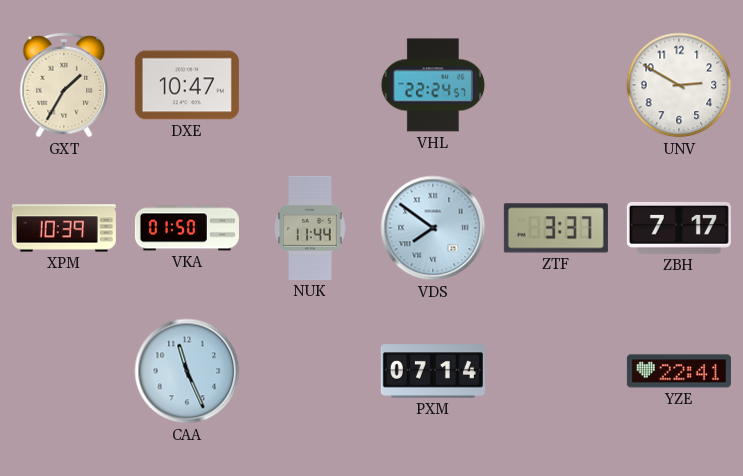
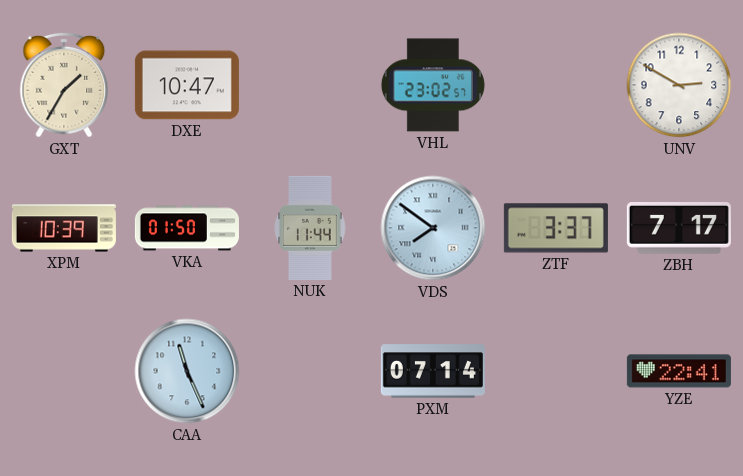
VHL: 22:24 -> 23:02 (433, 85)
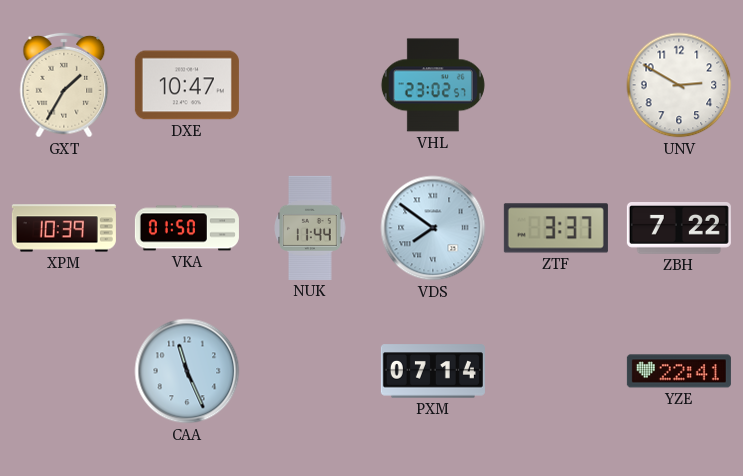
ZBH: 7:17 -> 7:22 (679, 229)
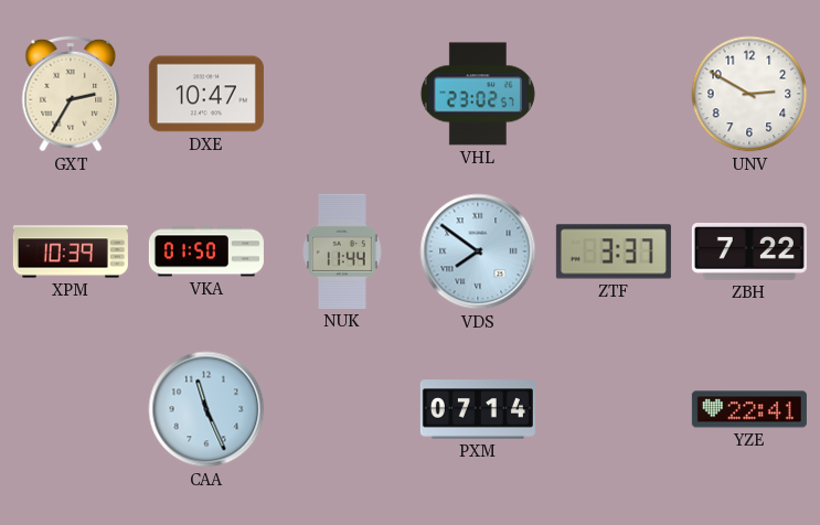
GXT: 1:35 -> 2:35 (71, 94)
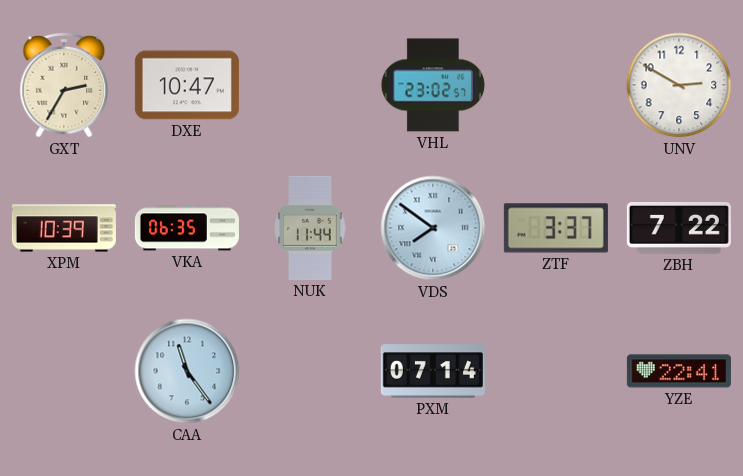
VKA: 01:50 -> 06:35 (187, 228)
CAA: 11:26 -> 11:24 (187, 371)
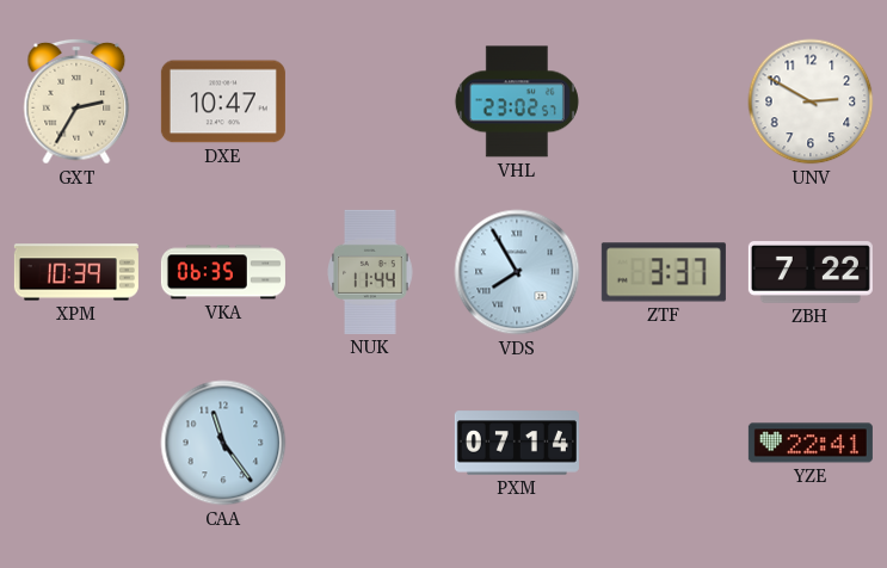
VDS: 7:51 -> 7:55 (517, 272)
